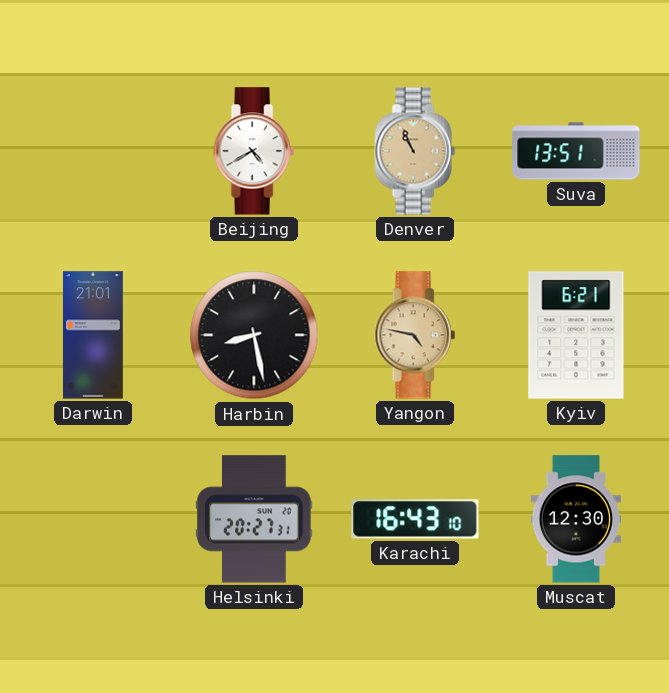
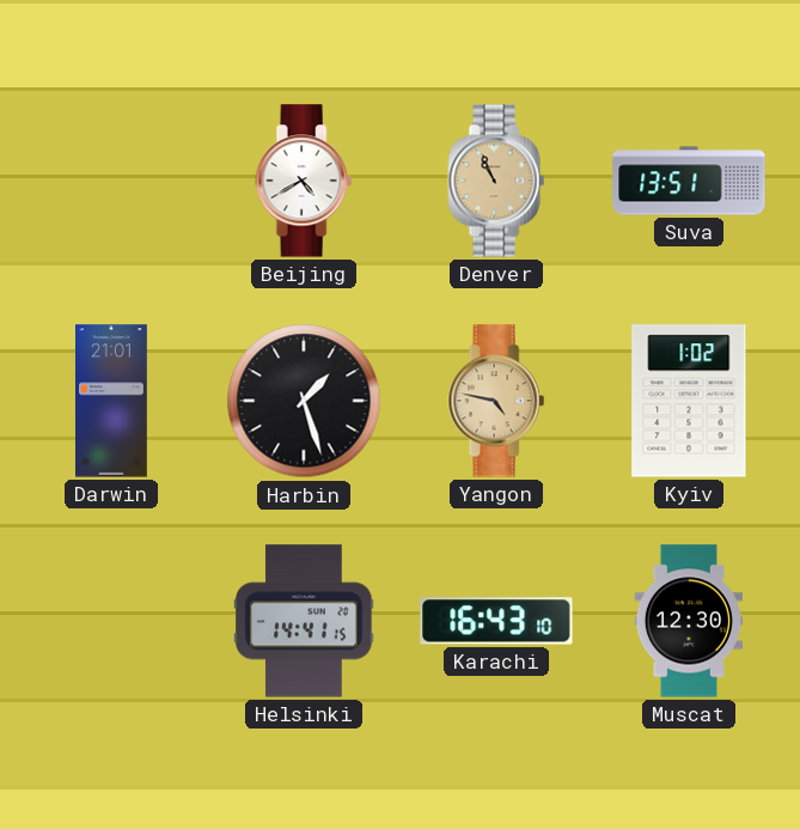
Harbin: 8:28 -> 1:27 (304, 401)
Kyiv: 6:21 -> 1:02 (689, 401)
Helsinki: 20:27 -> 14:41 (304, 621)
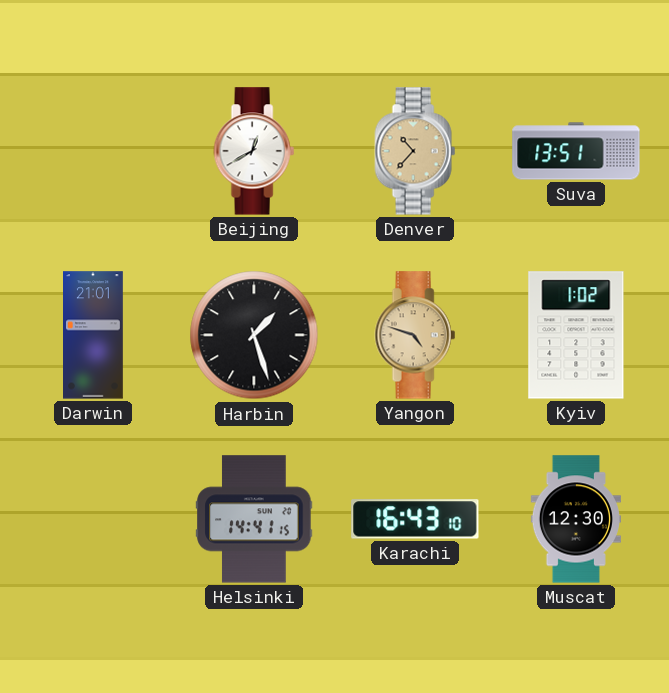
Beijing: 4:40 -> 12:40 (254, 151)
Denver: 10:56 -> 10:37 (415, 151)
Yangon: 4:47 -> 4:48 (415, 335)
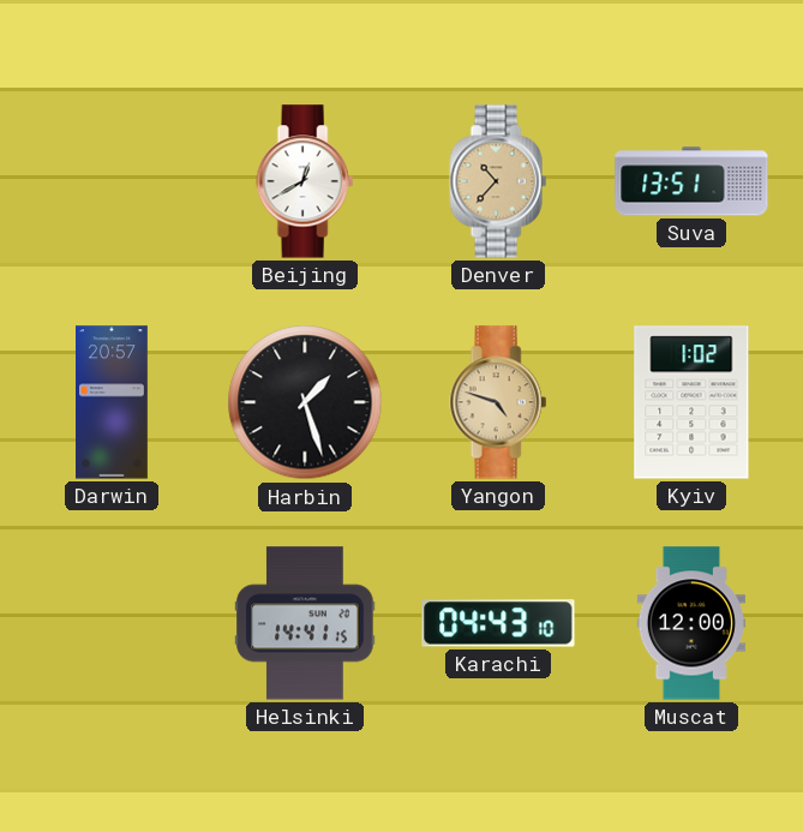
Darwin: 21:01 -> 20:57 (113, 402)
Karachi: 16:43 -> 04:43 (498, 623)
Muscat: 12:30 -> 12:00 (691, 623)
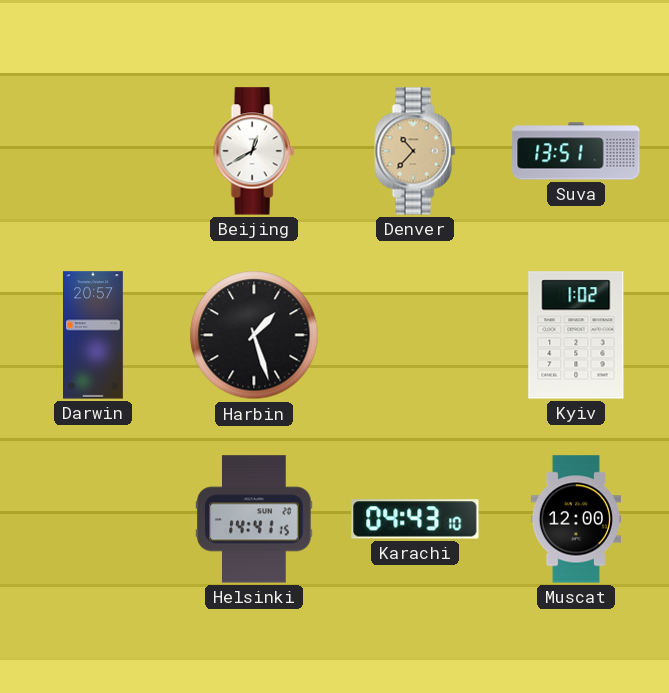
Yangon: 4:48 -> none (498, 402)
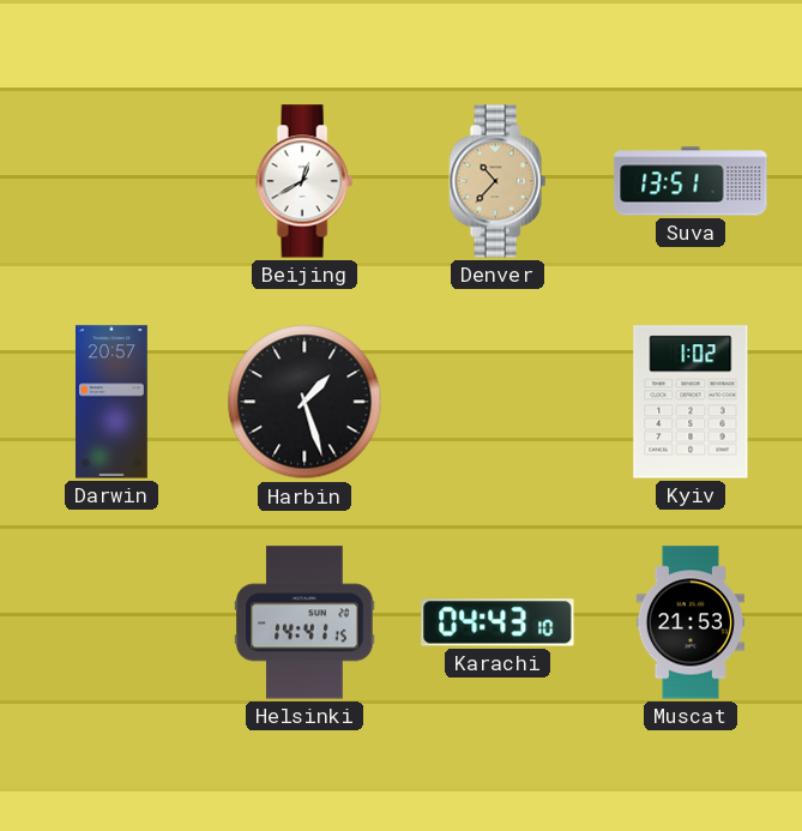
Muscat: 12:00 -> 21:53 (691, 622)
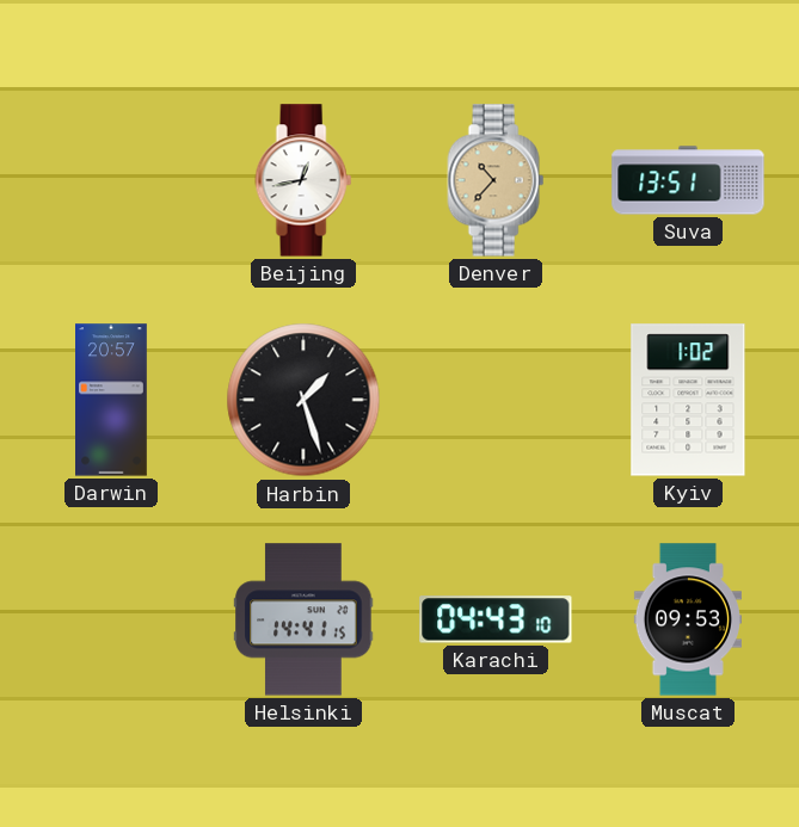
Beijing: 12:40 -> 12:43 (303, 180)
Muscat: 21:53 -> 09:53 (688, 619)
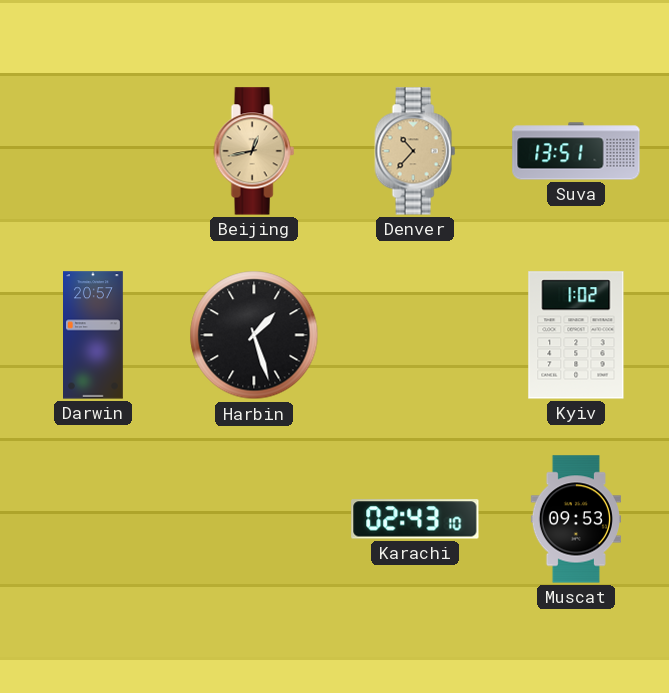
Beijing dial: white -> champagne (254, 151)
Helsinki: 14:41 -> none (303, 619)
Karachi: 04:43 -> 02:43 (415, 519)
